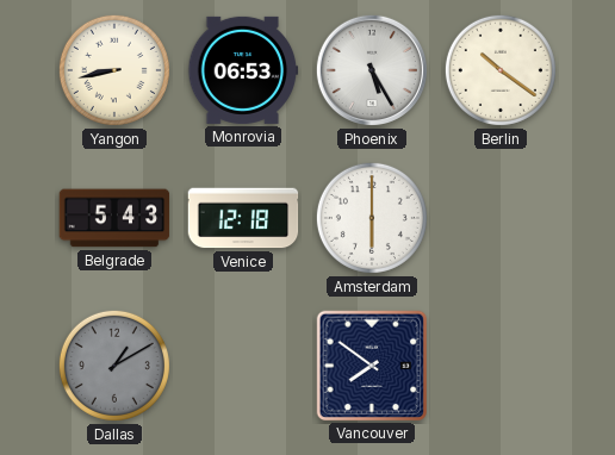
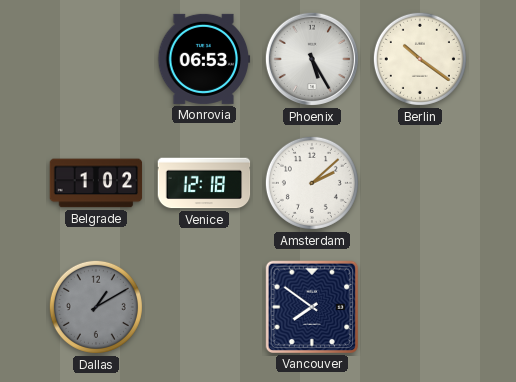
Yangon: 8:43 -> none (114, 70)
Belgrade: 5:43 -> 1:02 (96, 183)
Amsterdam: 6:00 -> 2:08 (312, 183)
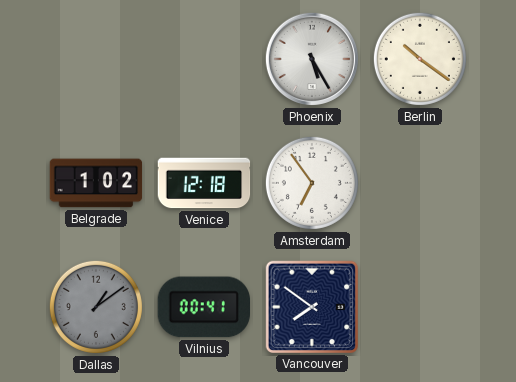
Monrovia: 06:53 -> none (204, 59)
Amsterdam: 2:08 -> 6:54 (312, 183)
Dallas: 1:10 -> 1:09 (96, 307)
Vilnius: none -> 00:41 (203, 307)
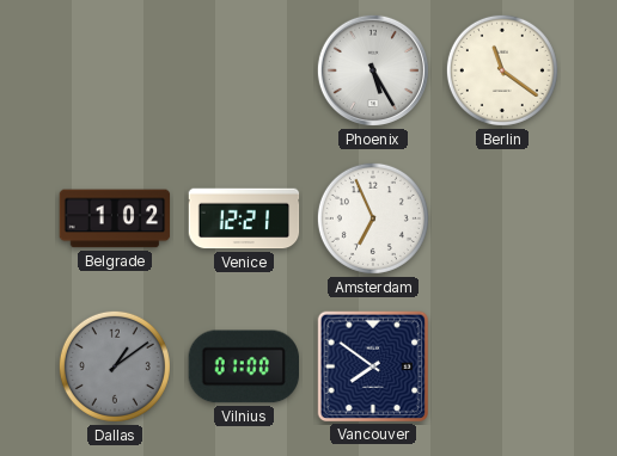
Berlin: 10:21 -> 11:21 (502, 70)
Venice: 12:18 -> 12:21 (244, 218)
Amsterdam: 6:54 -> 6:56 (373, 218)
Vilnius: 00:41 -> 01:00 (243, 366)
